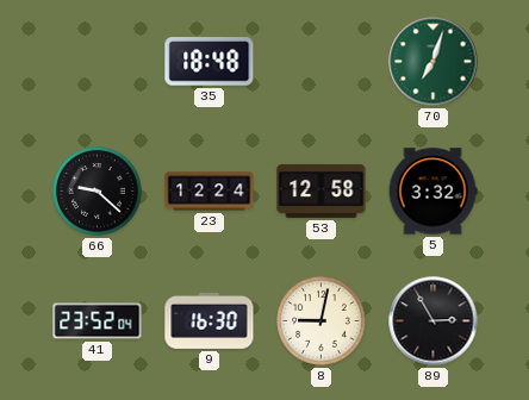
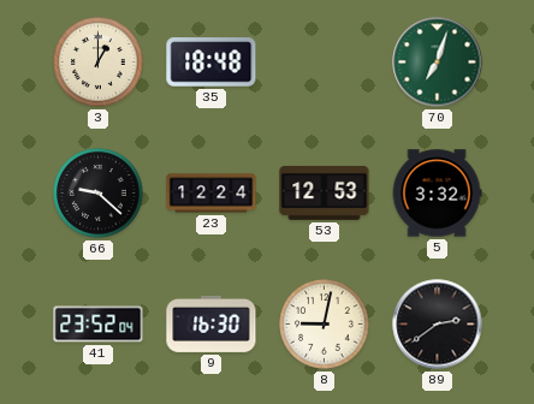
3: none -> 1:00 (99, 63)
53: 12:58 -> 12:53 (325, 192)
89: 2:55 -> 2:39 (438, 325)
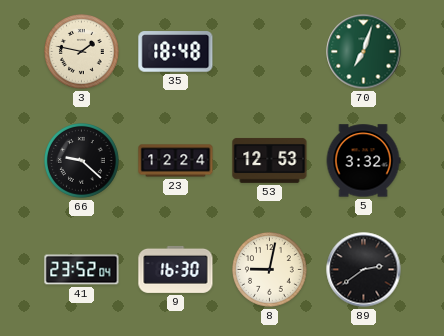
3: 1:00 -> 1:47 (82, 52)
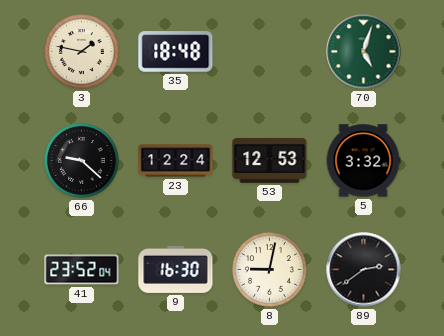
70: 7:03 -> 5:03 (364, 52)
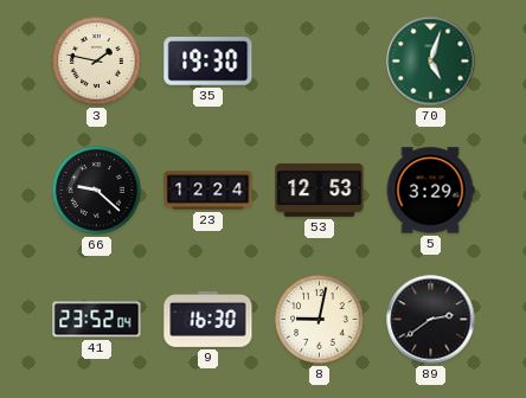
35: 18:48 -> 19:30 (209, 62)
5: 3:32 -> 3:29 (430, 191)
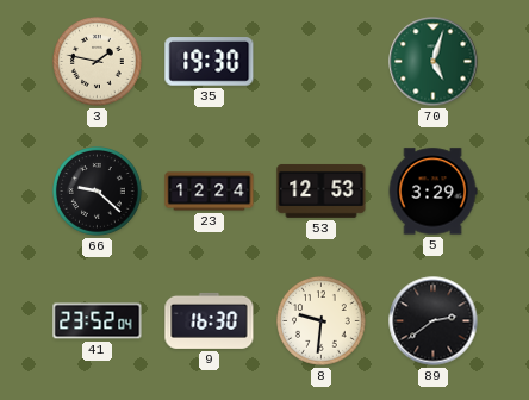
8: 9:02 -> 9:31 (322, 321)
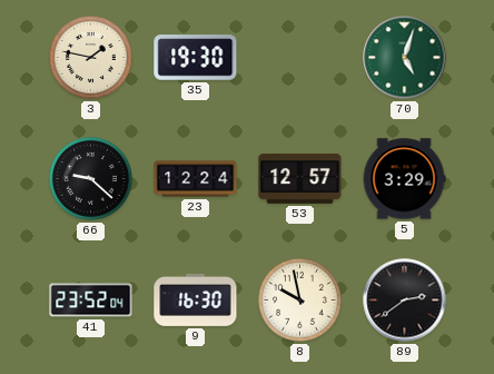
53: 12:53 -> 12:57 (300, 178)
8: 9:31 -> 9:58 (300, 301)
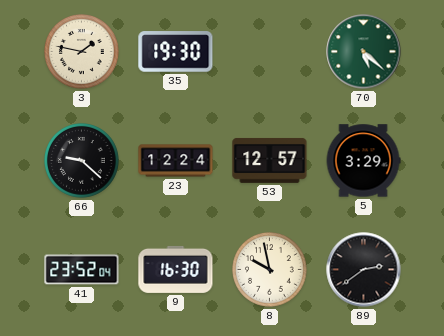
70: 5:03 -> 5:22 (364, 52)
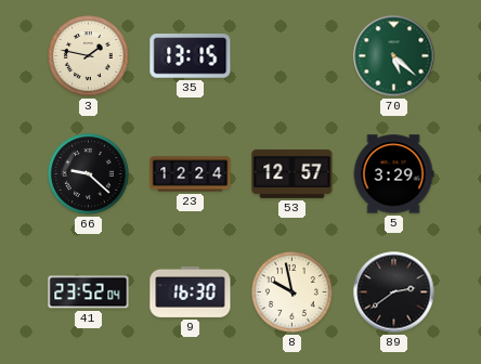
35: 19:30 -> 13:15 (191, 56)
